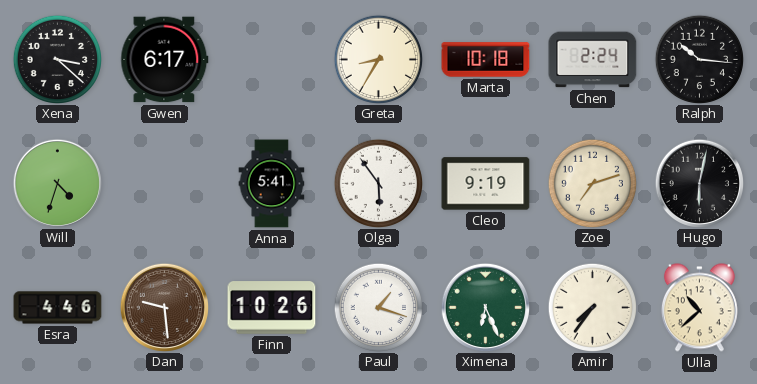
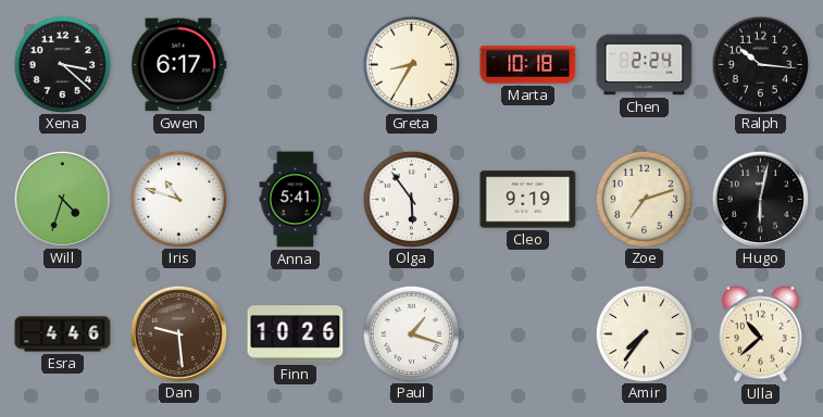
Iris: none -> 10:48 (178, 199)
Ximena: 6:26 -> none (485, 307)
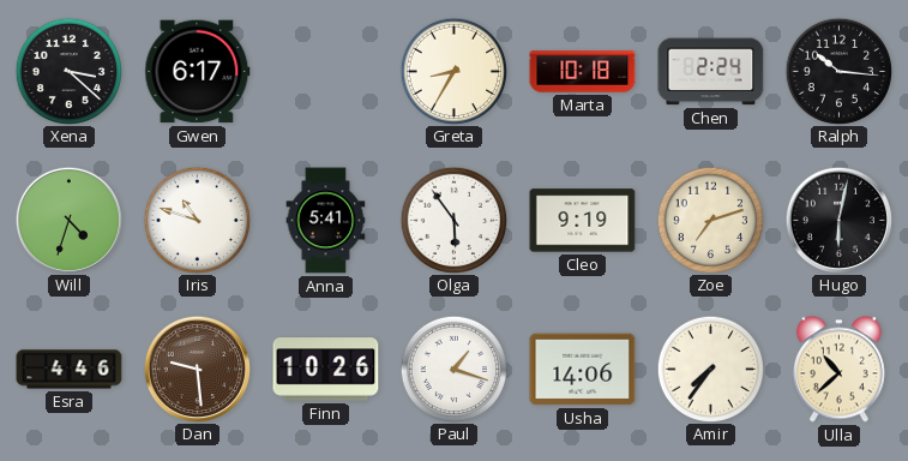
Usha: none -> 14:06 (583, 370)
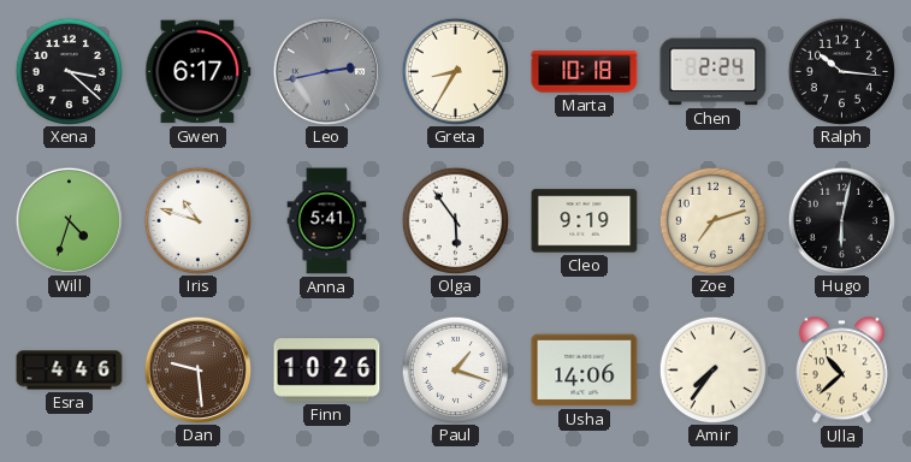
Leo: none -> 2:43 (326, 71)
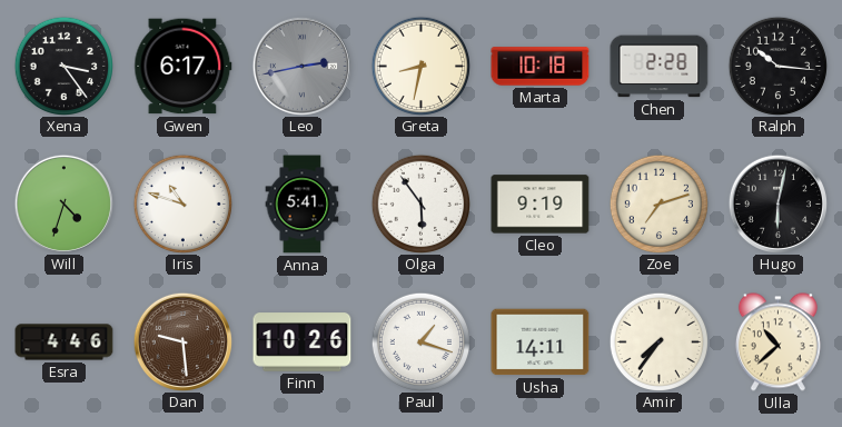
Xena: 3:22 -> 3:24 (63, 66)
Greta: 8:35 -> 8:32 (420, 66)
Chen: 2:24 -> 2:28 (660, 67)
Usha: 14:06 -> 14:11 (541, 342)
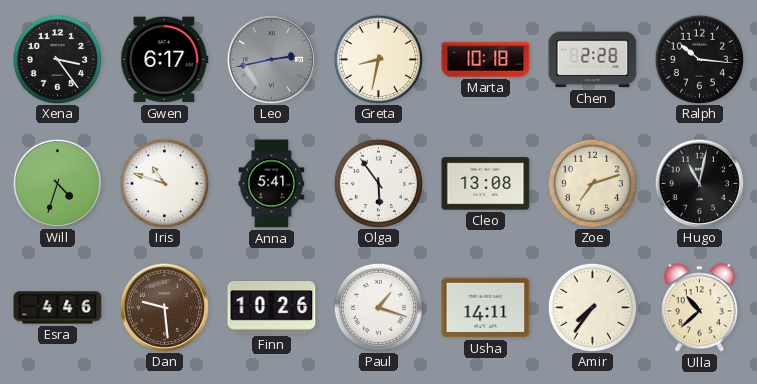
Cleo: 9:19 -> 13:08 (486, 184)
Hugo: 6:02 -> 11:02 (699, 183)
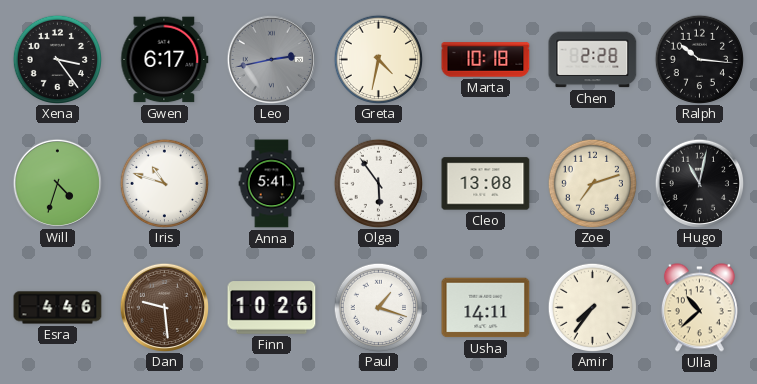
Greta: 8:32 -> 4:32 (378, 59)
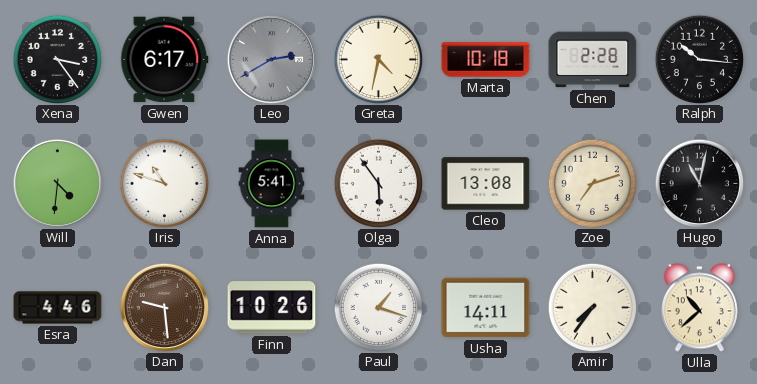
Leo: 2:43 -> 2:40 (271, 59)
Will: 4:33 -> 4:31 (57, 183)
